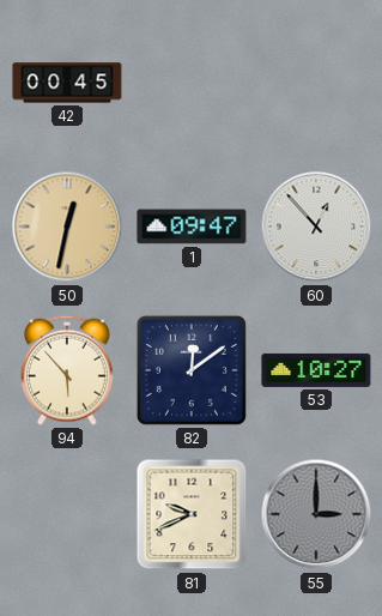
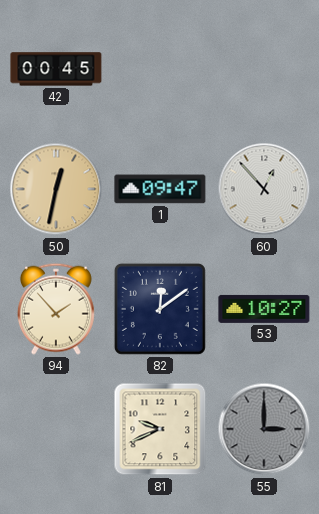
94: 5:53 -> 1:53 (56, 309)
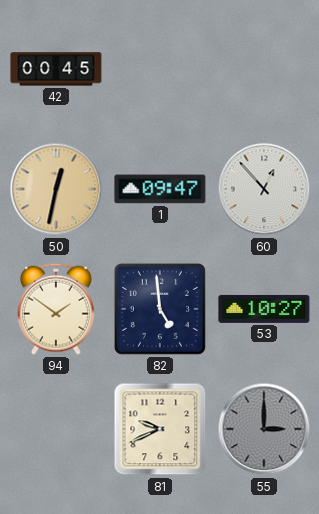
94: 1:53 -> 1:51 (56, 309)
82: 12:09 -> 4:59 (160, 309)
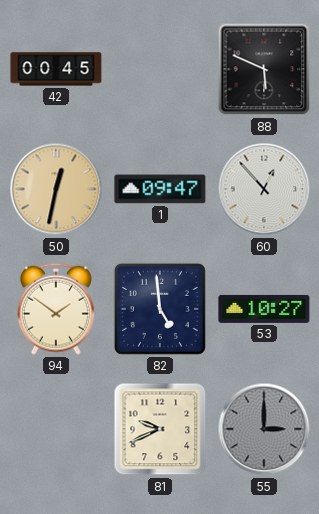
88: none -> 5:49 (264, 69)
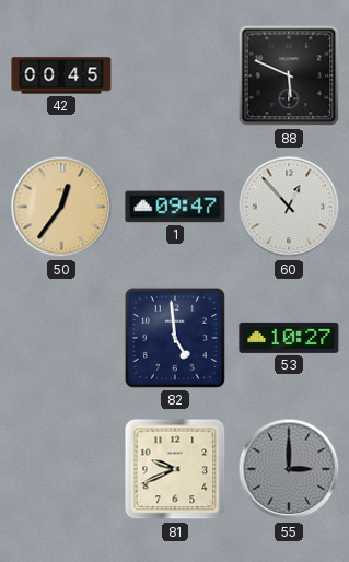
50: 12:32 -> 12:36 (61, 207)
94: 1:51 -> none (56, 309)
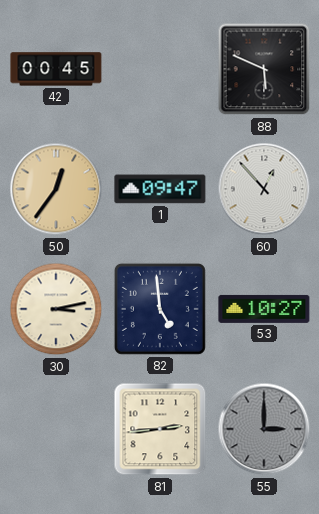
30: none -> 3:13 (56, 309)
81: 9:41 -> 2:44 (160, 429)
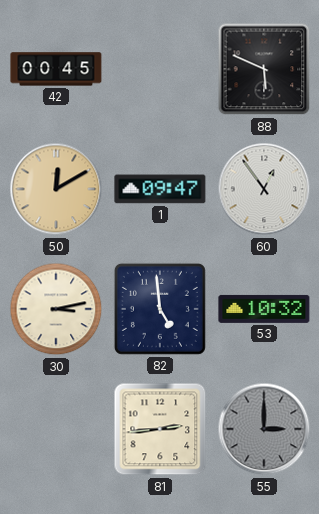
50: 12:36 -> 12:10 (56, 189)
60: 12:53 -> 12:54 (264, 189)
53: 10:27 -> 10:32 (264, 309)
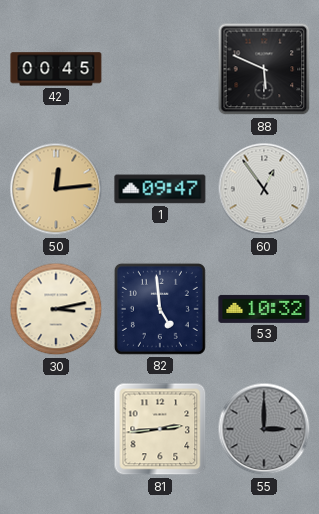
50: 12:10 -> 12:14 (56, 189)
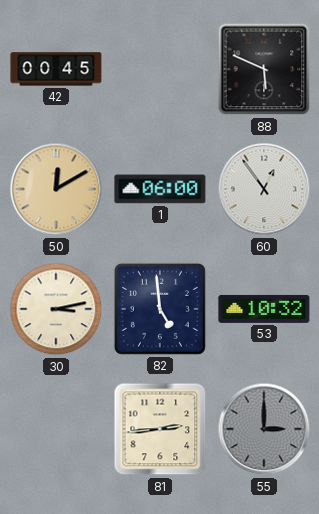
50: 12:14 -> 12:10 (56, 189)
1: 09:47 -> 06:00 (160, 189)
